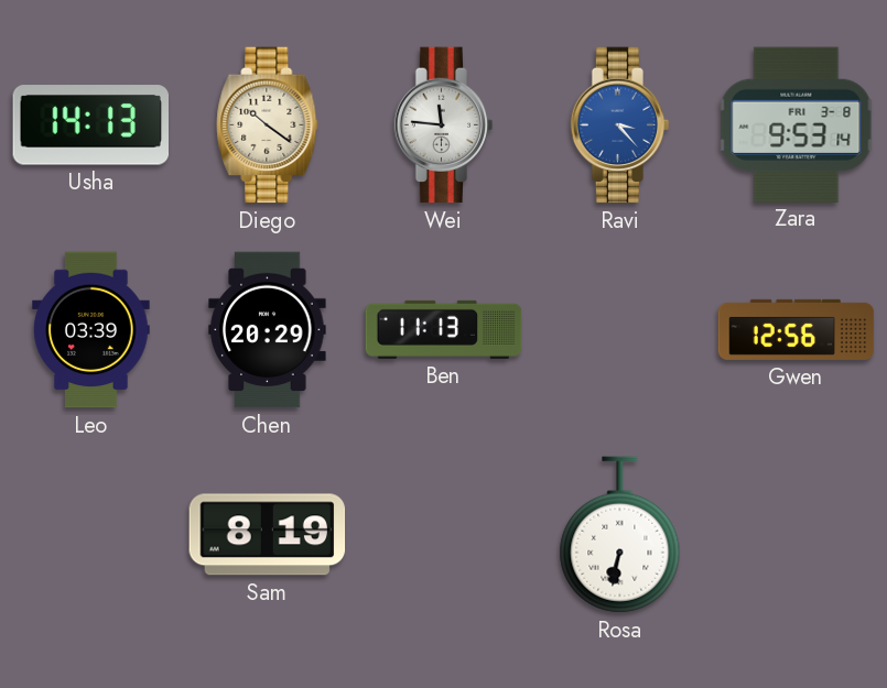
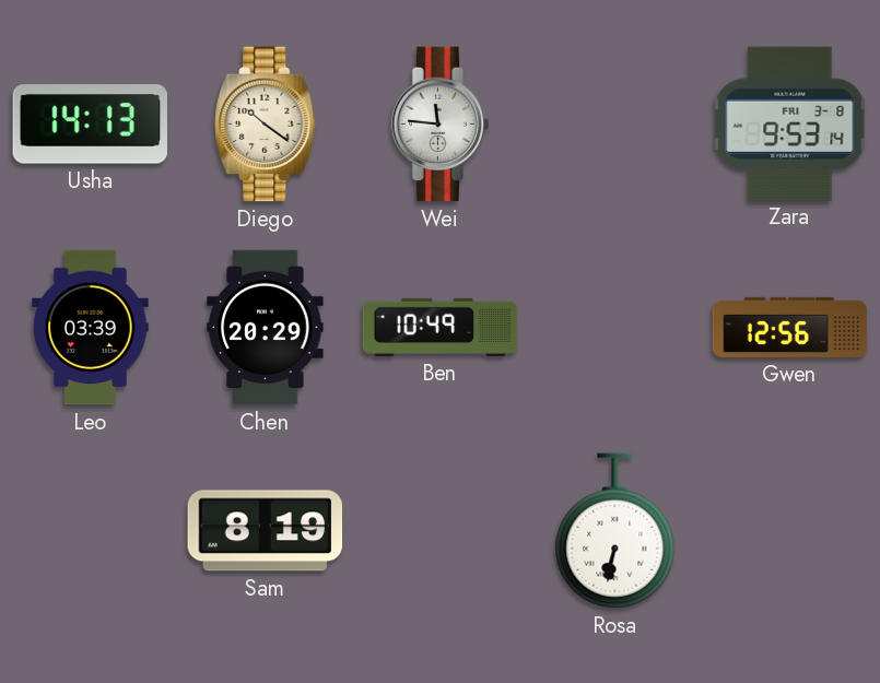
Ravi: 3:23 -> none (620, 125)
Ben: 11:13 -> 10:49 (441, 327)
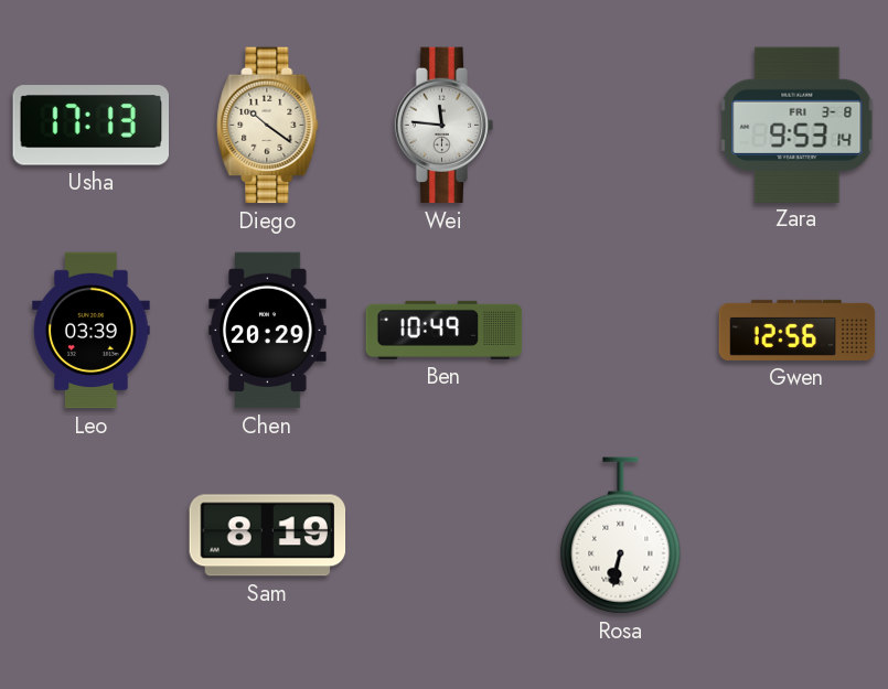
Usha: 14:13 -> 17:13 (90, 126)
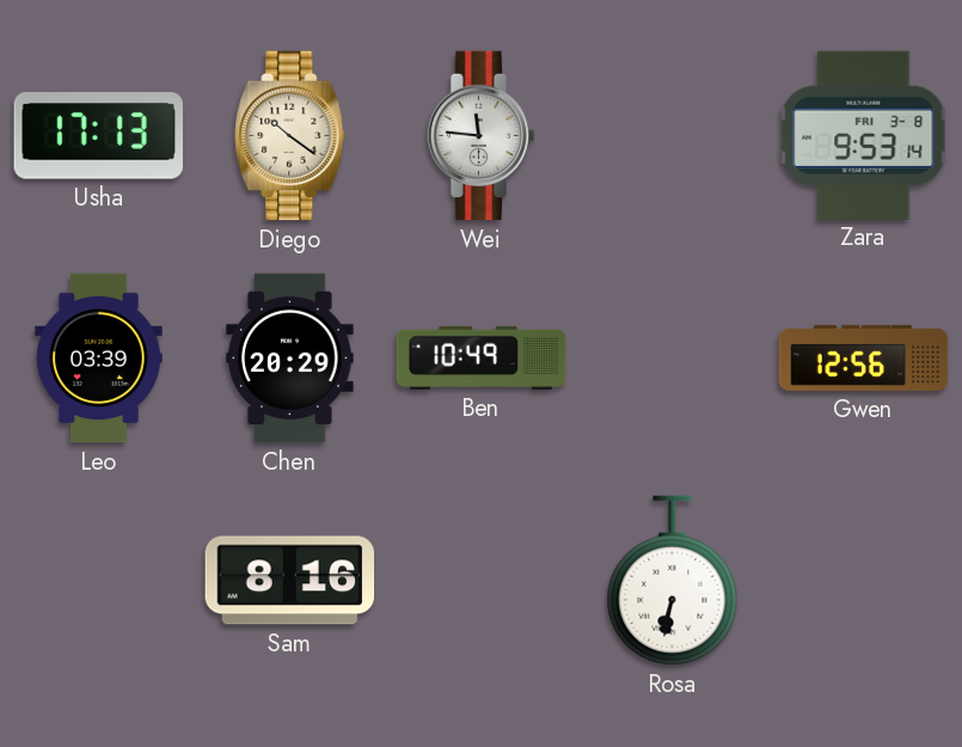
Sam: 8:19 -> 8:16 (290, 581)
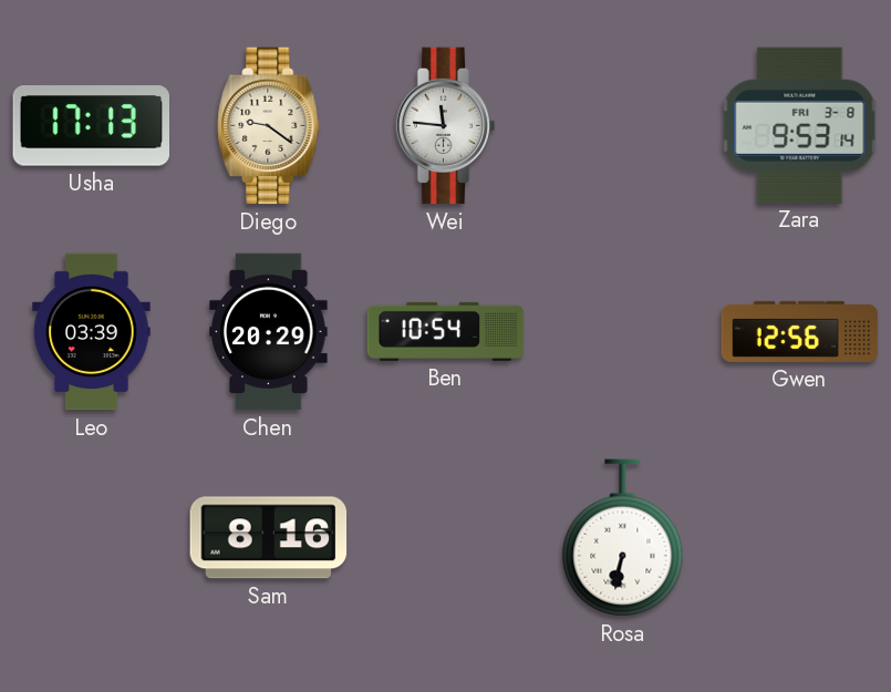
Diego: 10:21 -> 9:21 (269, 126)
Ben: 10:49 -> 10:54 (446, 331)
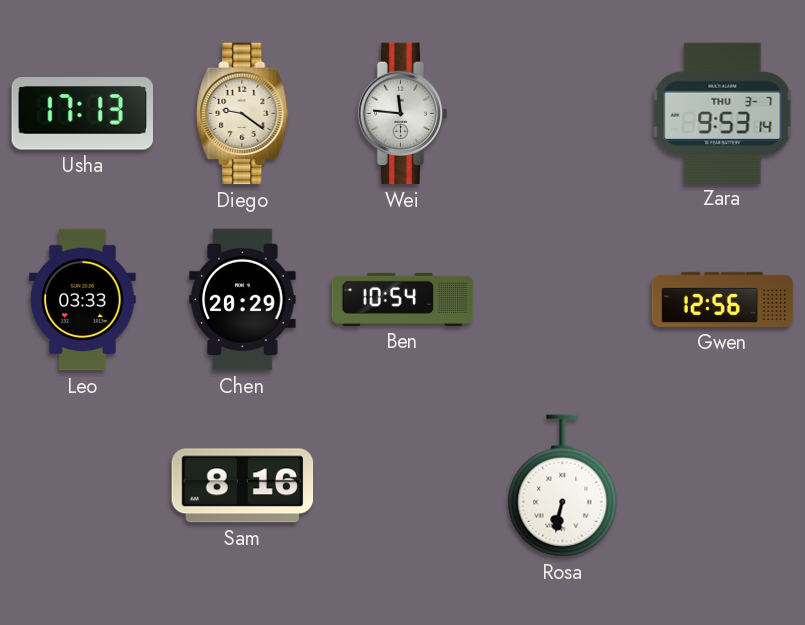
Zara date: FRI 3-8 -> THU 3-7 (723, 113)
Leo: 03:39 -> 03:33 (83, 300)
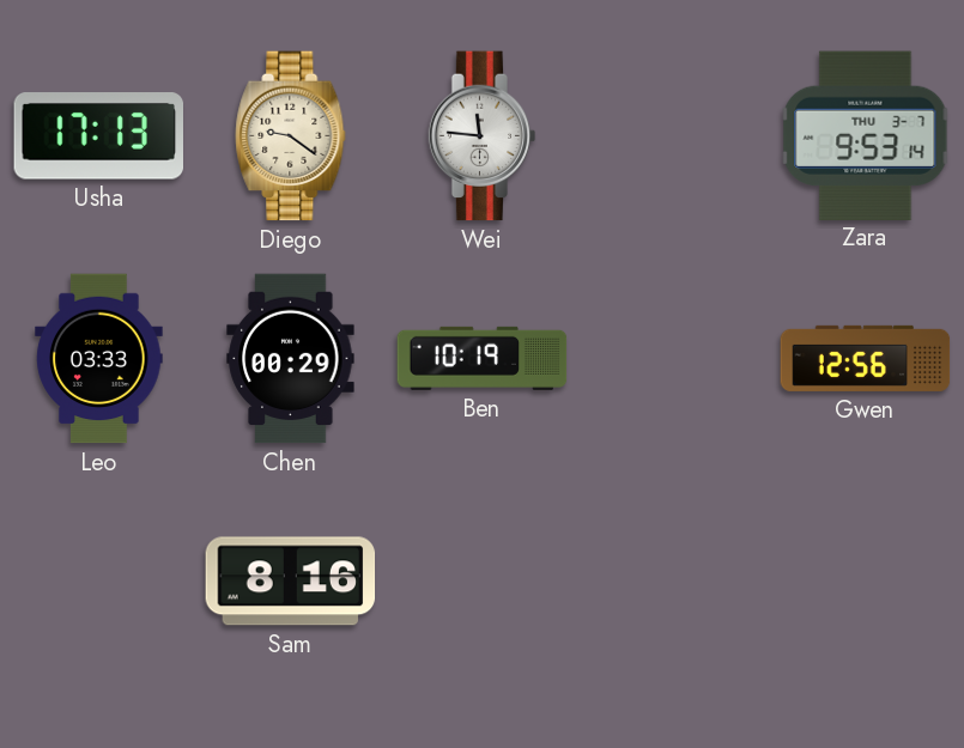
Chen: 20:29 -> 00:29 (291, 359)
Ben: 10:54 -> 10:19 (483, 358)
Rosa: 6:32 -> none (563, 486)
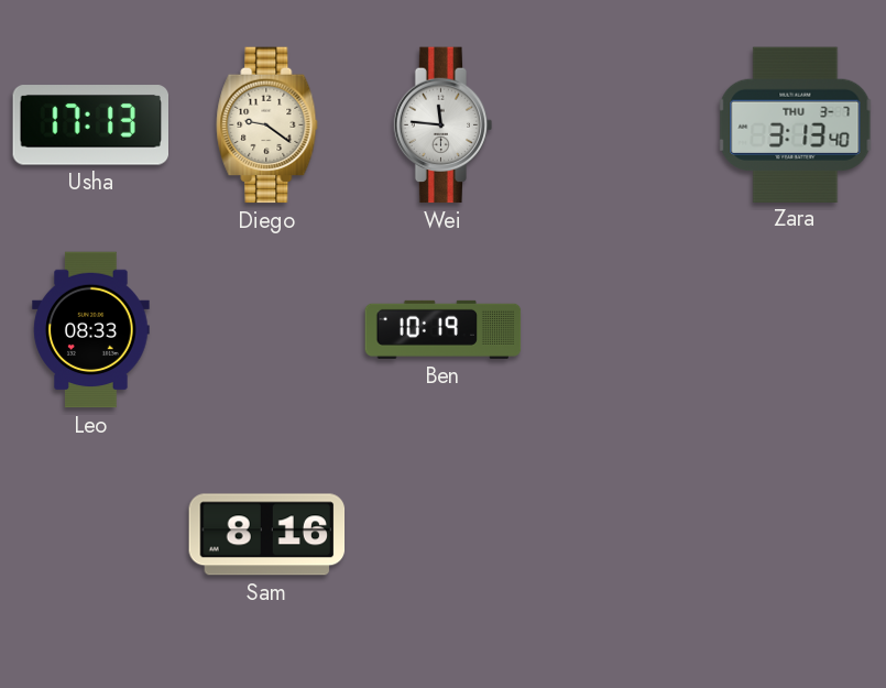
Zara: 9:53 -> 3:13 (796, 124)
Leo: 03:33 -> 08:33 (91, 330)
Chen: 00:29 -> none (291, 359)
Gwen: 12:56 -> none (866, 358)
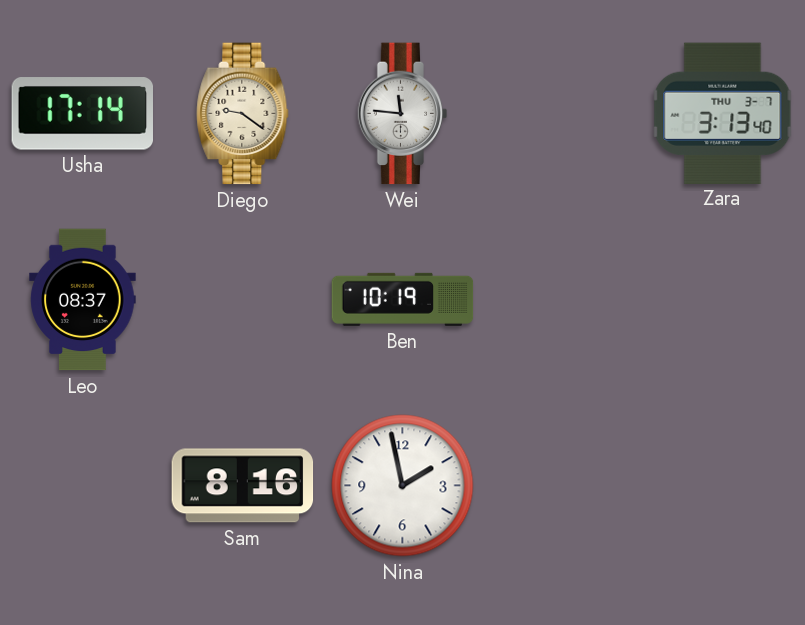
Usha: 17:13 -> 17:14 (82, 114)
Leo: 08:33 -> 08:37 (83, 300)
Nina: none -> 1:58 (403, 486)
